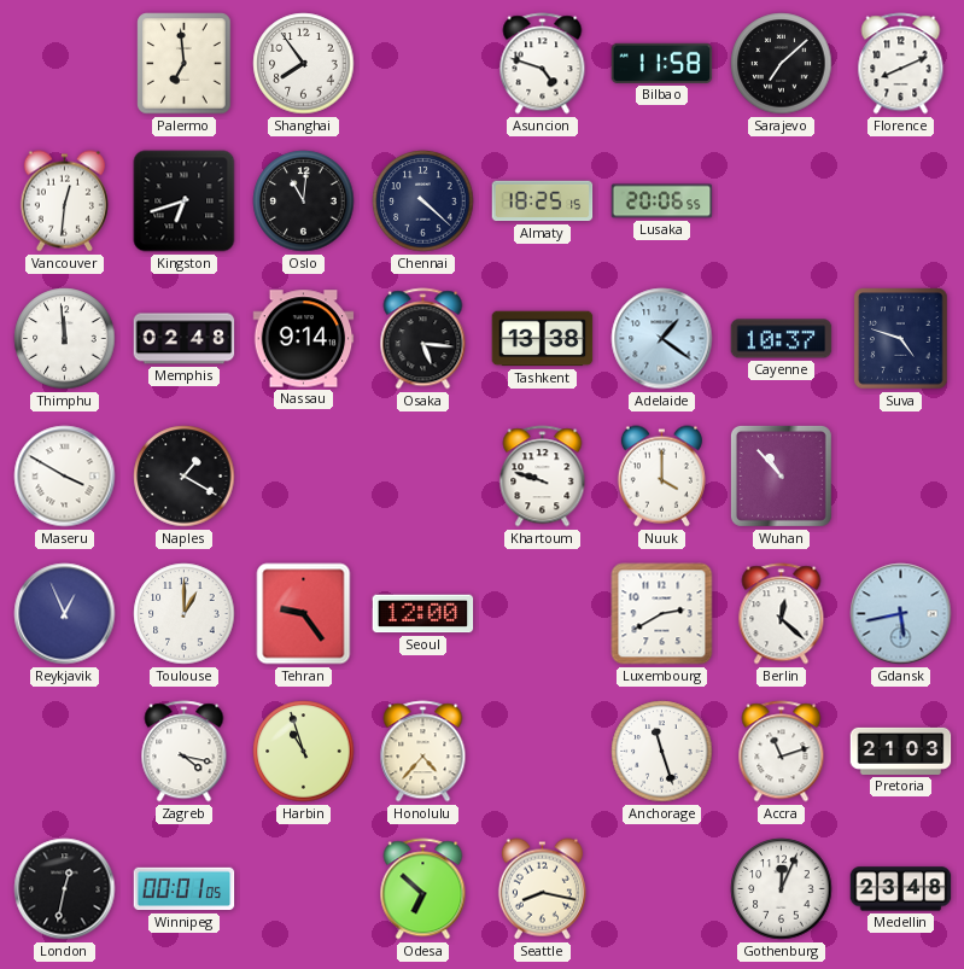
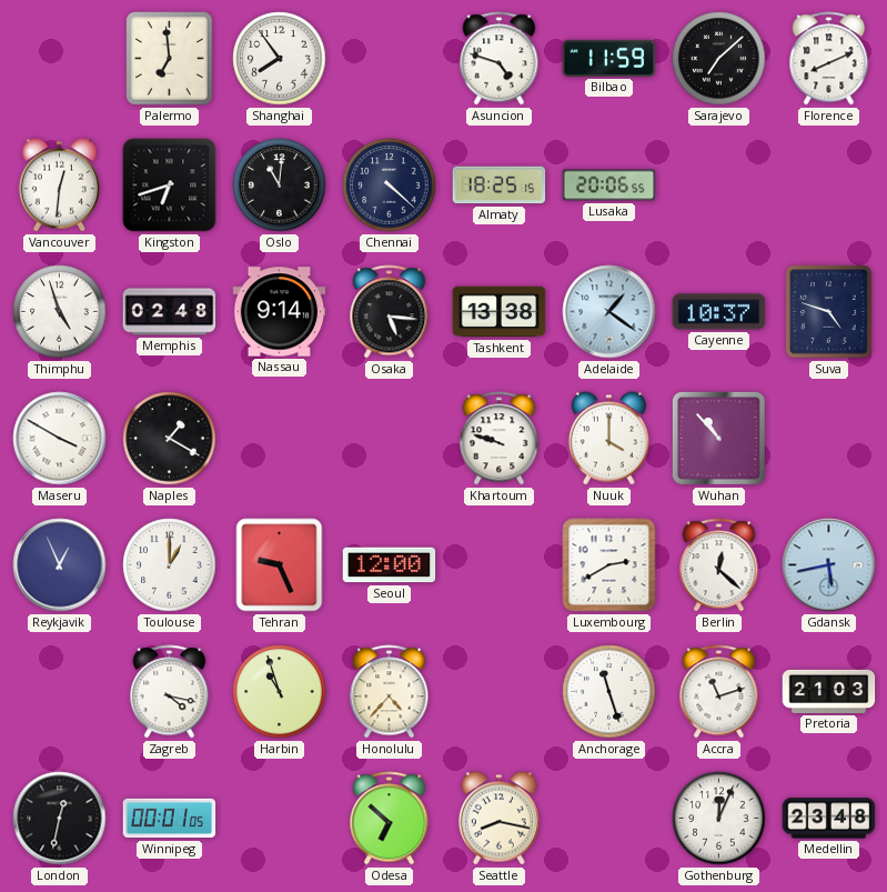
Bilbao: 11:58 -> 11:59 (609, 58)
Thimphu: 11:59 -> 4:57 (60, 312)
Tehran: 9:24 -> 9:26 (280, 565)
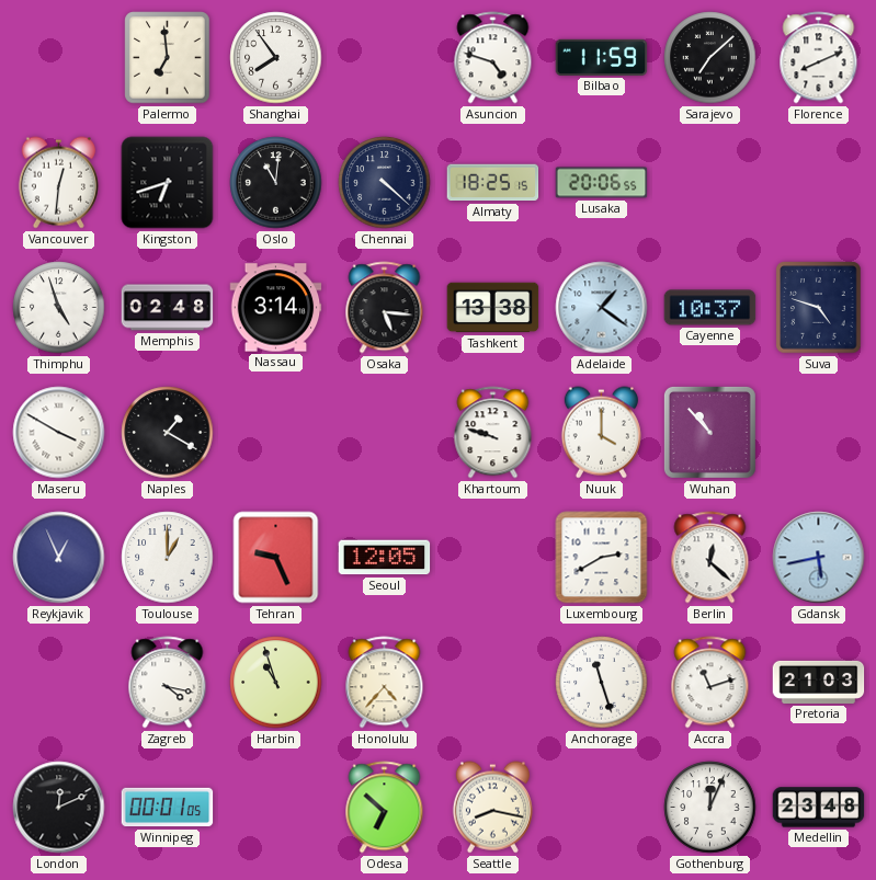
Nassau: 9:14 -> 3:14 (276, 308)
Seoul: 12:00 -> 12:05 (385, 558)
London: 12:32 -> 12:11 (59, 808)
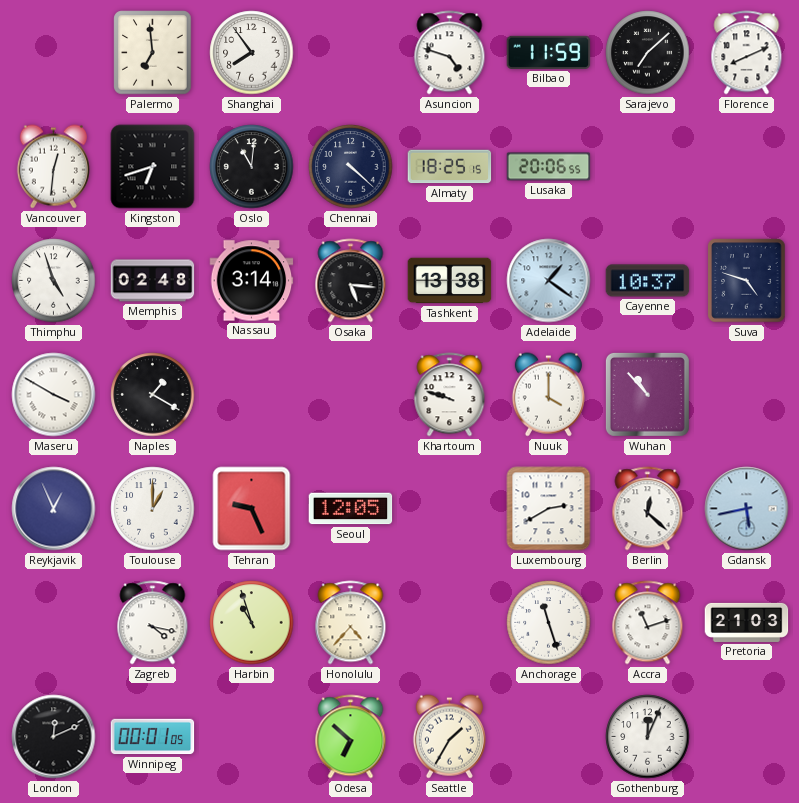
Seattle: 8:17 -> 1:35 (449, 737)
Medellin: 23:48 -> none (819, 808)
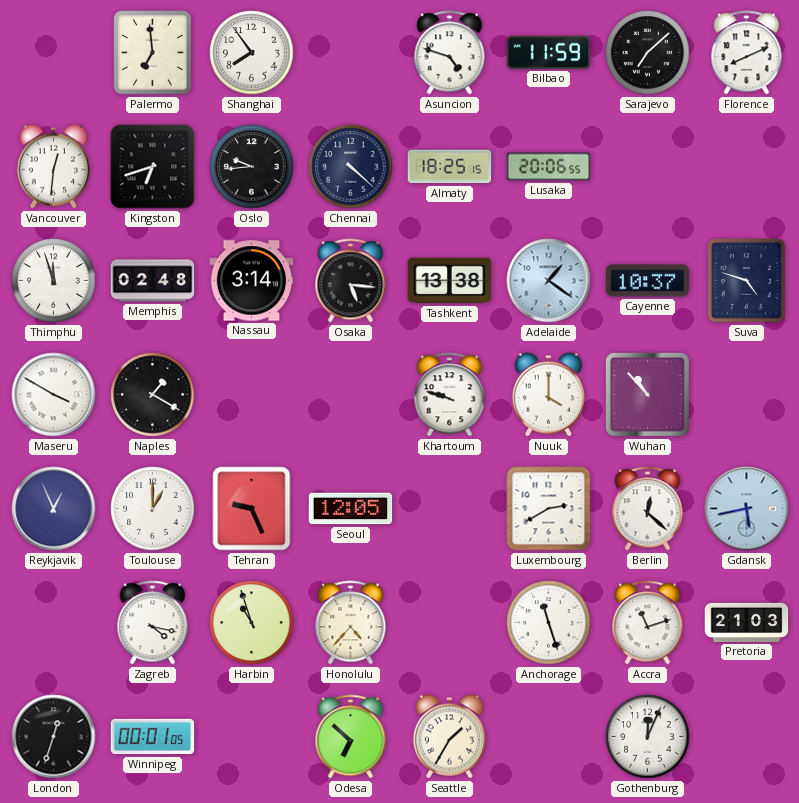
Oslo: 11:01 -> 9:44 (252, 167)
Thimphu: 4:57 -> 11:57 (54, 281)
London: 12:11 -> 12:33 (54, 737)
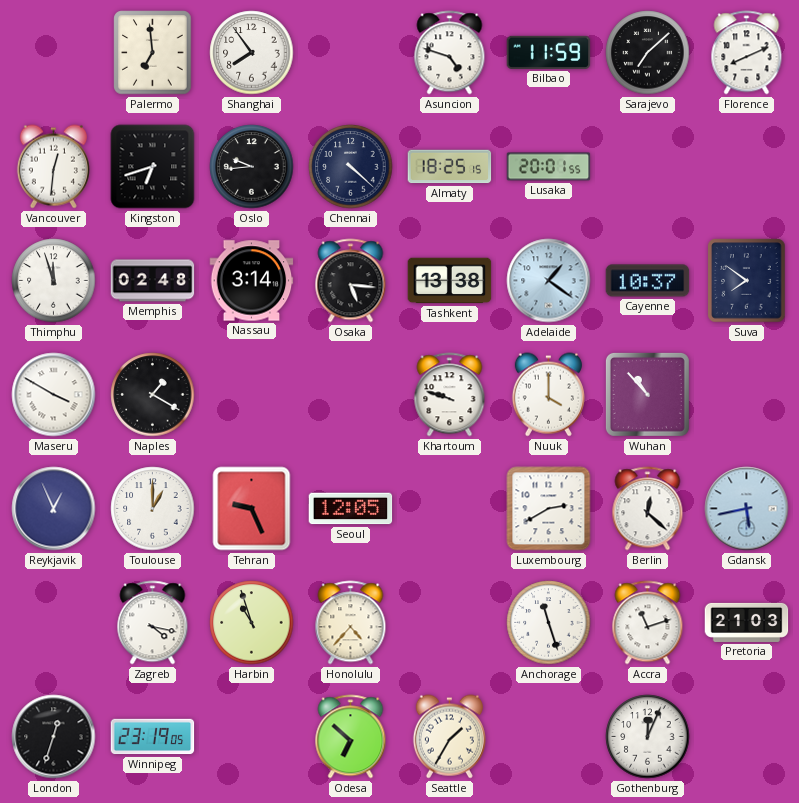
Lusaka: 20:06 -> 20:01 (549, 167)
Suva: 4:48 -> 7:51 (747, 281)
Winnipeg: 00:01 -> 23:19 (153, 737)
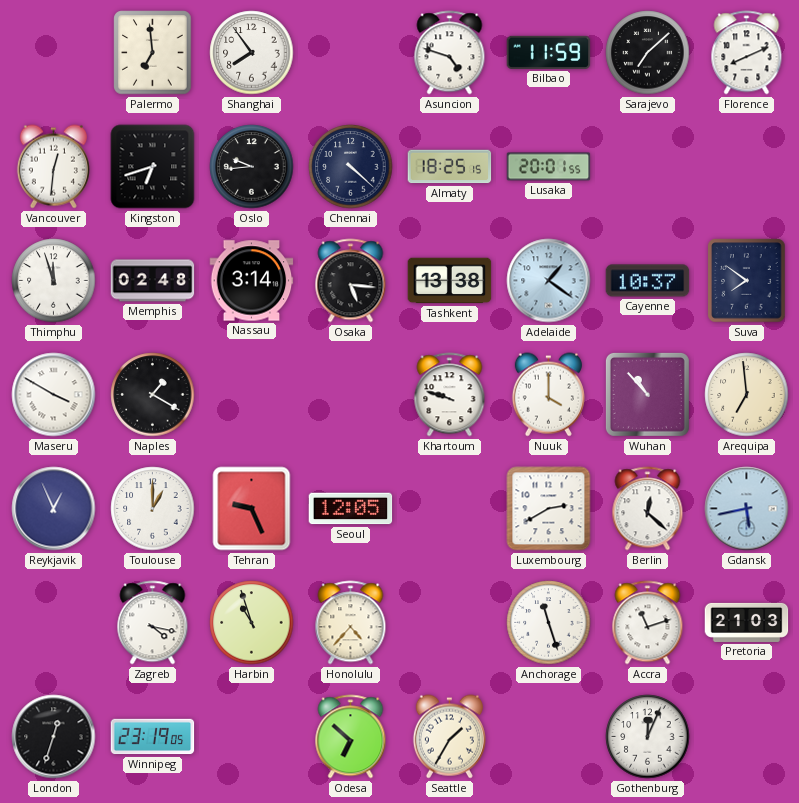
Arequipa: none -> 6:59 (747, 395)
